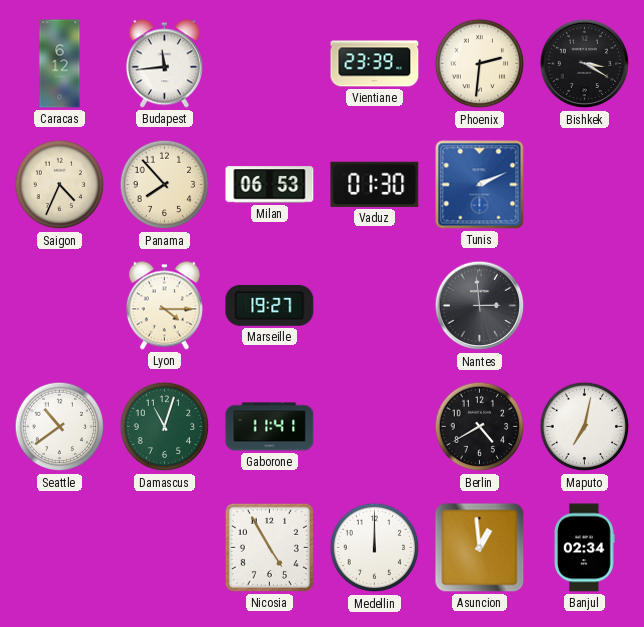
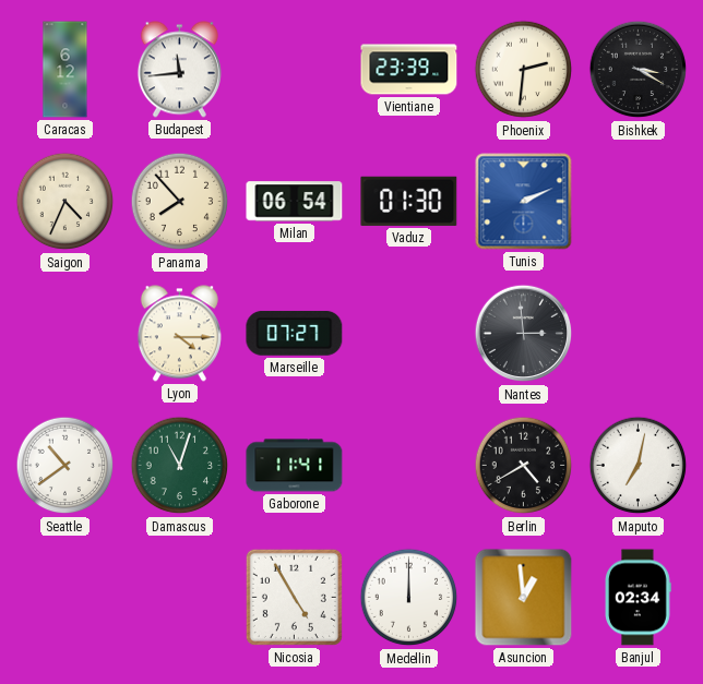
Milan: 06:53 -> 06:54 (295, 202)
Marseille: 19:27 -> 07:27 (295, 333)
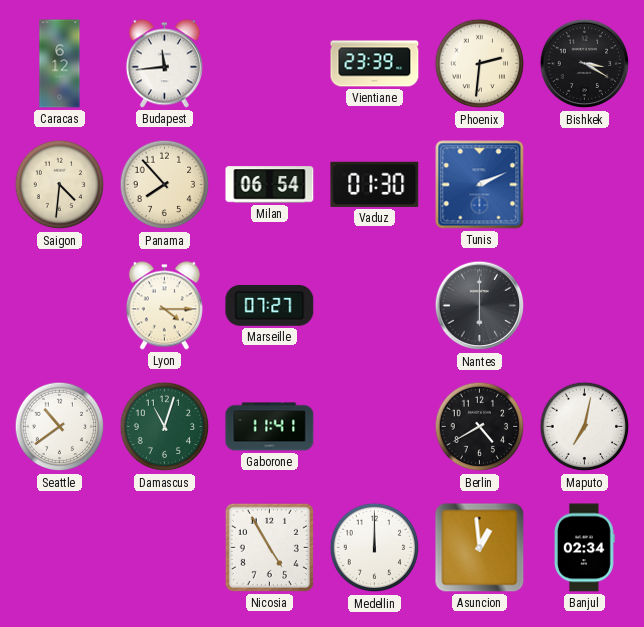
Saigon: 4:34 -> 4:31 (60, 185)
Nantes: 2:59 -> 6:00 (480, 306)
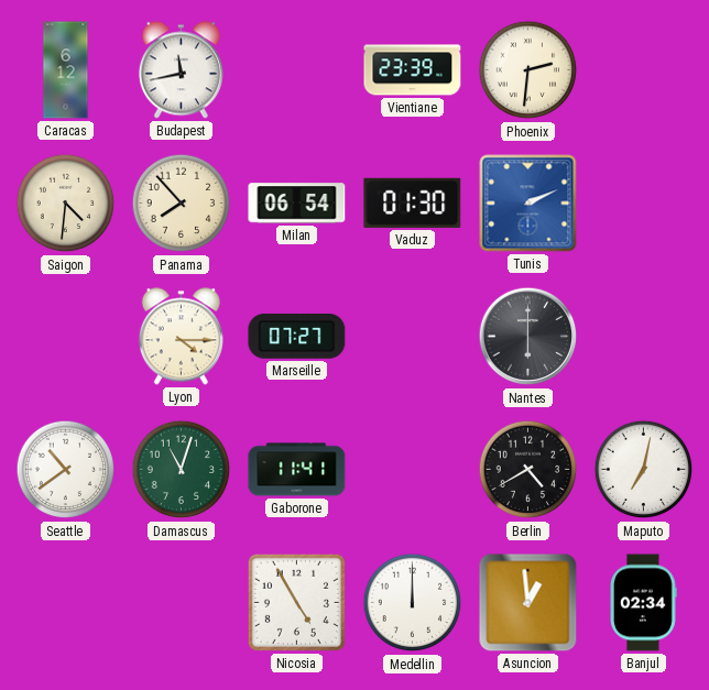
Budapest: 11:44 -> 11:43 (181, 70)
Bishkek: 3:20 -> none (585, 64)
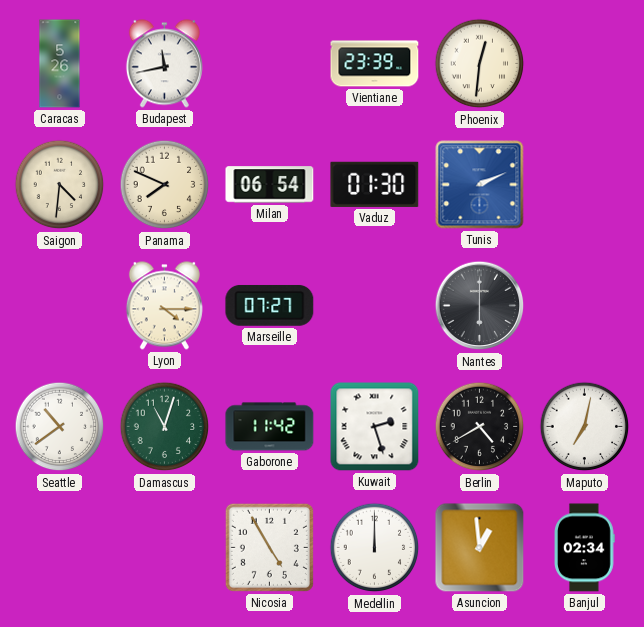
Caracas: 6:12 -> 5:26 (60, 64)
Phoenix: 2:31 -> 12:31 (480, 64)
Panama: 7:53 -> 7:49 (165, 185)
Gaborone: 11:41 -> 11:42 (270, 427)
Kuwait: none -> 2:27 (375, 427)
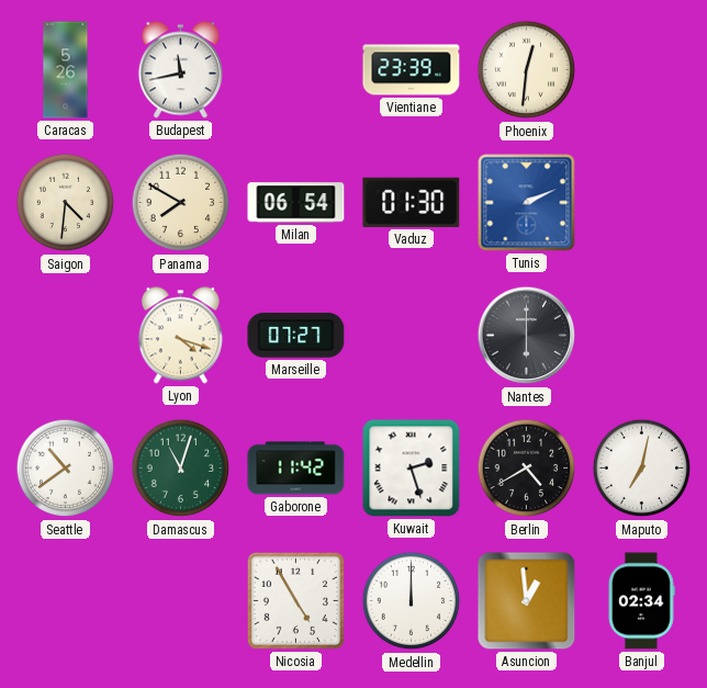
Panama: 7:49 -> 7:50 (181, 203)
Lyon: 4:15 -> 4:18 (180, 336)
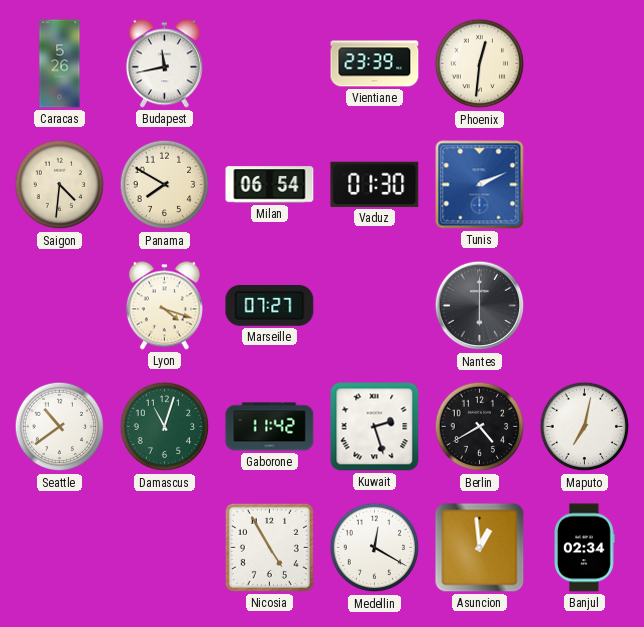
Medellin: 12:00 -> 12:20 (375, 548)
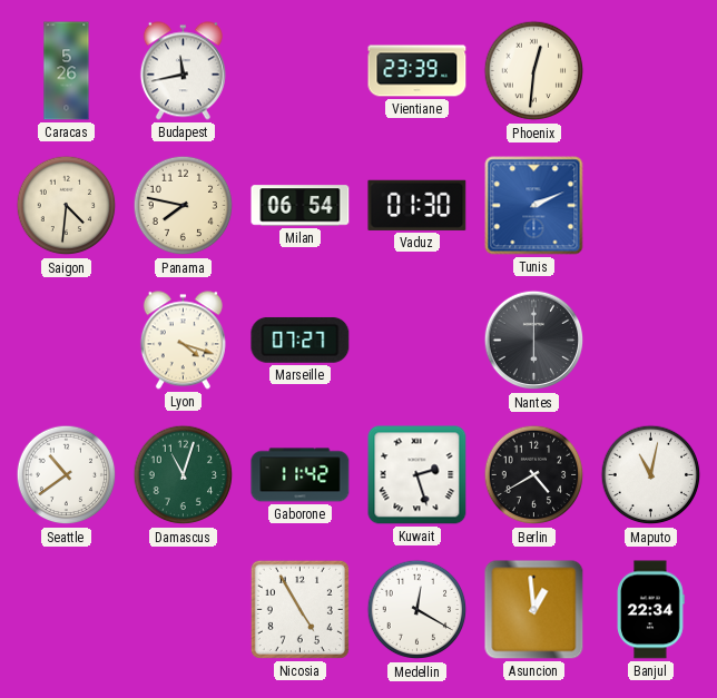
Panama: 7:50 -> 7:47 (184, 206)
Maputo: 7:02 -> 11:02 (651, 475)
Banjul: 02:34 -> 22:34 (651, 610)
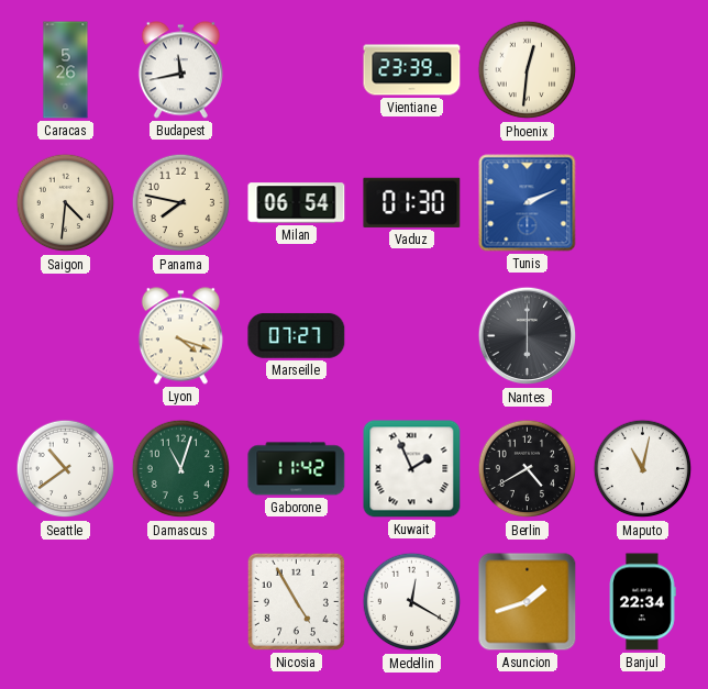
Kuwait: 2:27 -> 1:56 (412, 469)
Asuncion: 12:59 -> 1:42 (528, 602)
